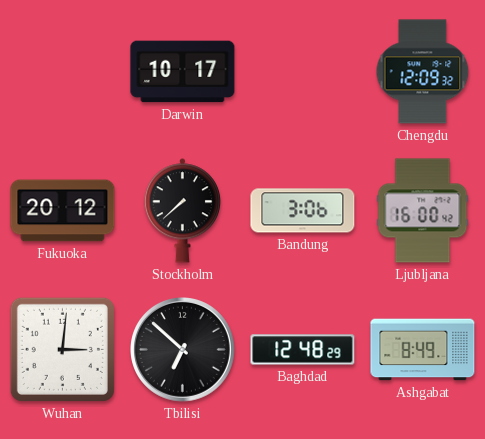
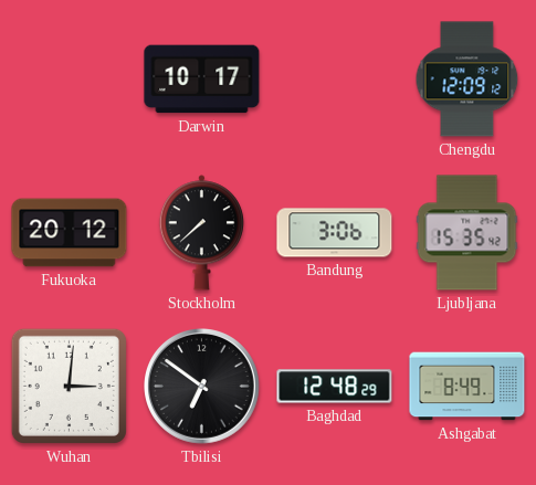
Chengdu: 12:09:32 -> 12:09:12 (467, 80)
Ljubljana: 16:00 -> 15:35 (467, 233)
Tbilisi: 6:52 -> 6:51 (202, 387)
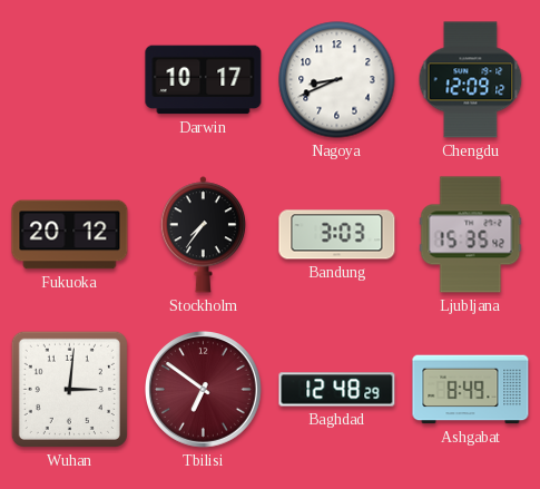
Nagoya: none -> 8:41 (337, 80)
Stockholm: 7:38 -> 7:36 (203, 235)
Bandung: 3:06 -> 3:03 (337, 235)
Tbilisi dial: black -> burgundy (204, 390)
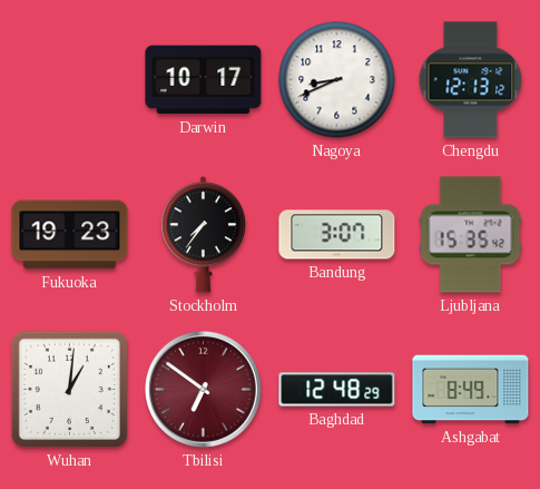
Chengdu: 12:09 -> 12:13 (471, 80)
Fukuoka: 20:12 -> 19:23 (70, 235)
Bandung: 3:03 -> 3:07 (337, 235)
Wuhan: 3:01 -> 1:01 (69, 389)
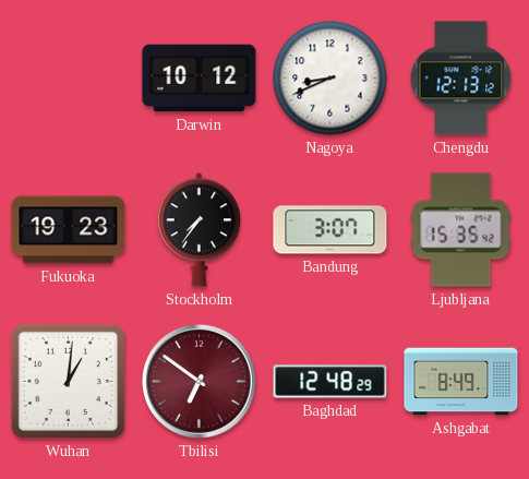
Darwin: 10:17 -> 10:12 (200, 79)
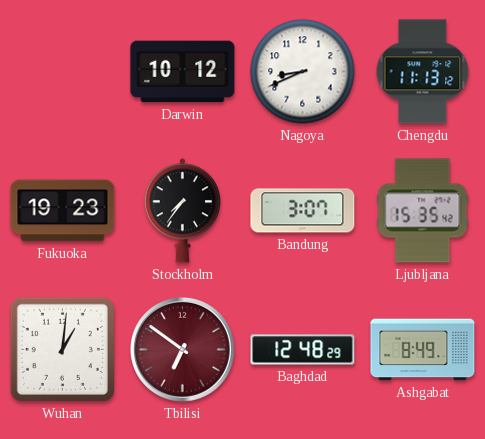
Chengdu: 12:13 -> 11:13 (423, 72)
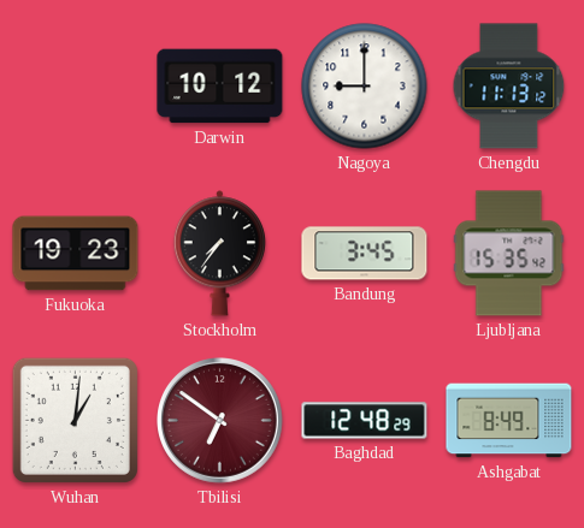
Nagoya: 8:41 -> 9:00 (365, 87)
Bandung: 3:07 -> 3:45 (365, 254)
